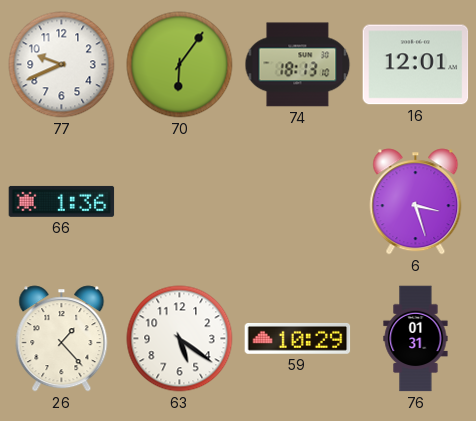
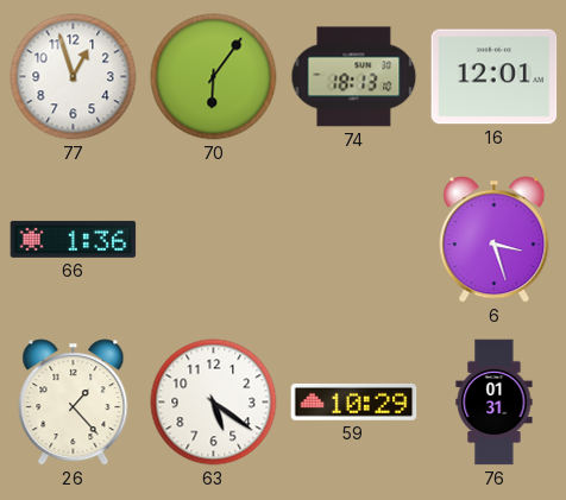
77: 9:41 -> 12:57 (74, 77)
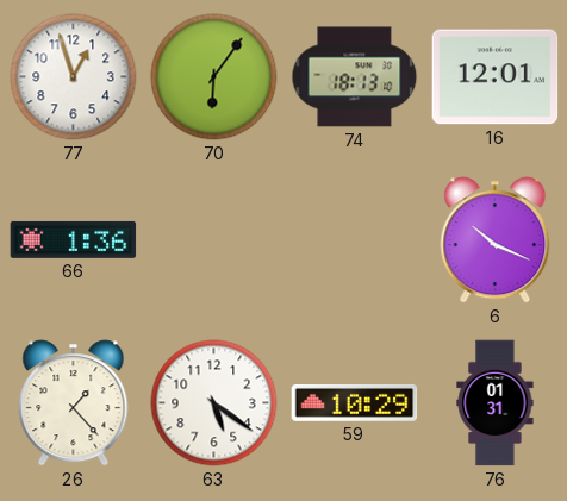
6: 3:27 -> 10:19 (496, 240)
